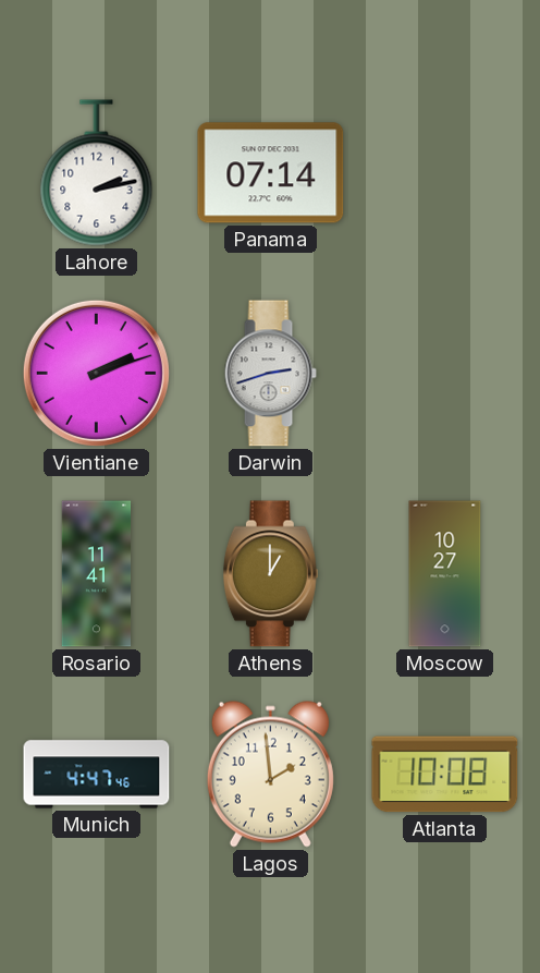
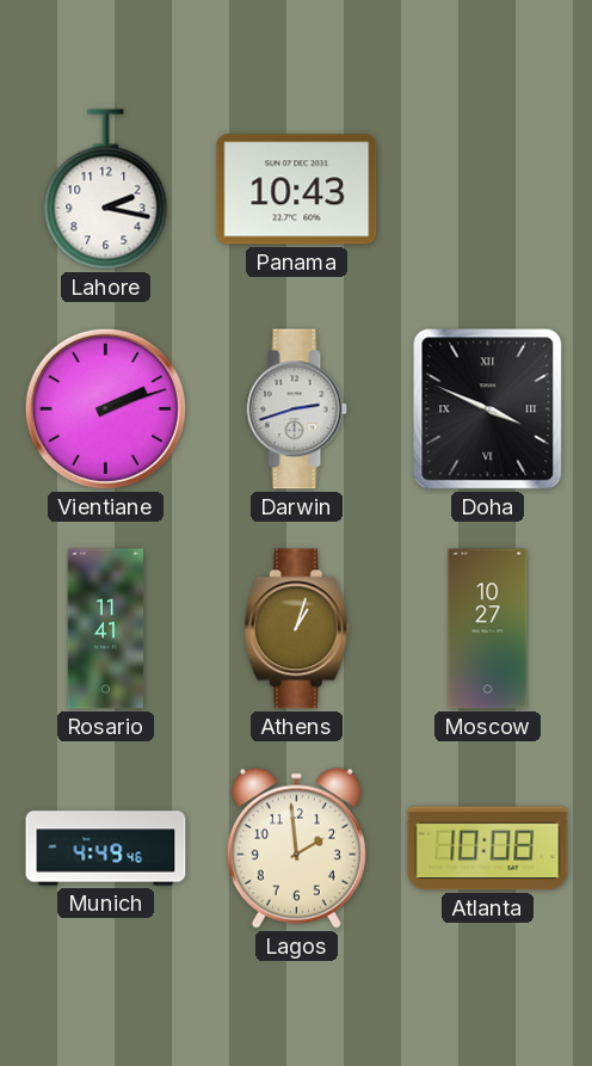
Lahore: 2:13 -> 2:17 (106, 190)
Panama: 07:14 -> 10:43 (297, 190)
Doha: none -> 3:49 (488, 409)
Athens: 1:00 -> 1:03 (296, 629)
Munich: 4:47 -> 4:49 (106, 849)
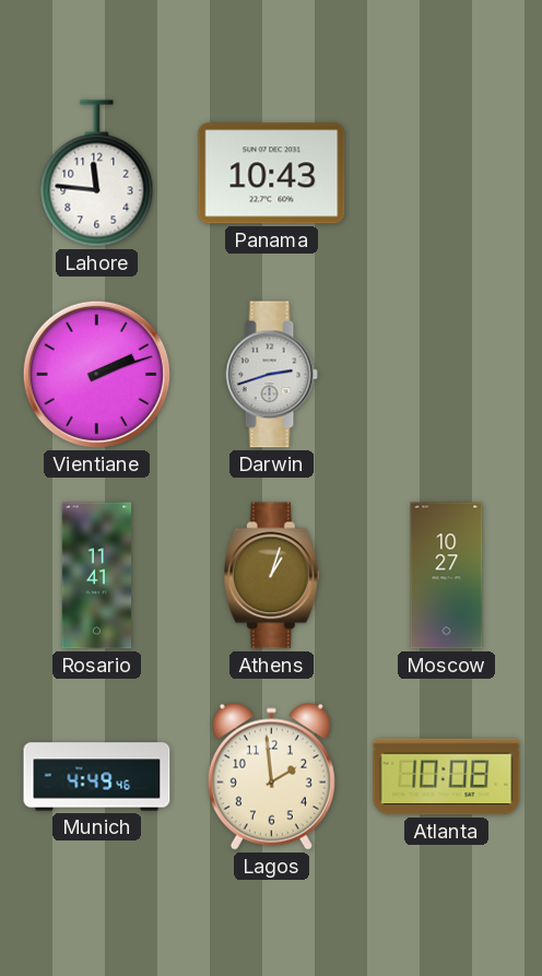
Lahore: 2:17 -> 11:46 (97, 174)
Doha: 3:49 -> none (488, 409)
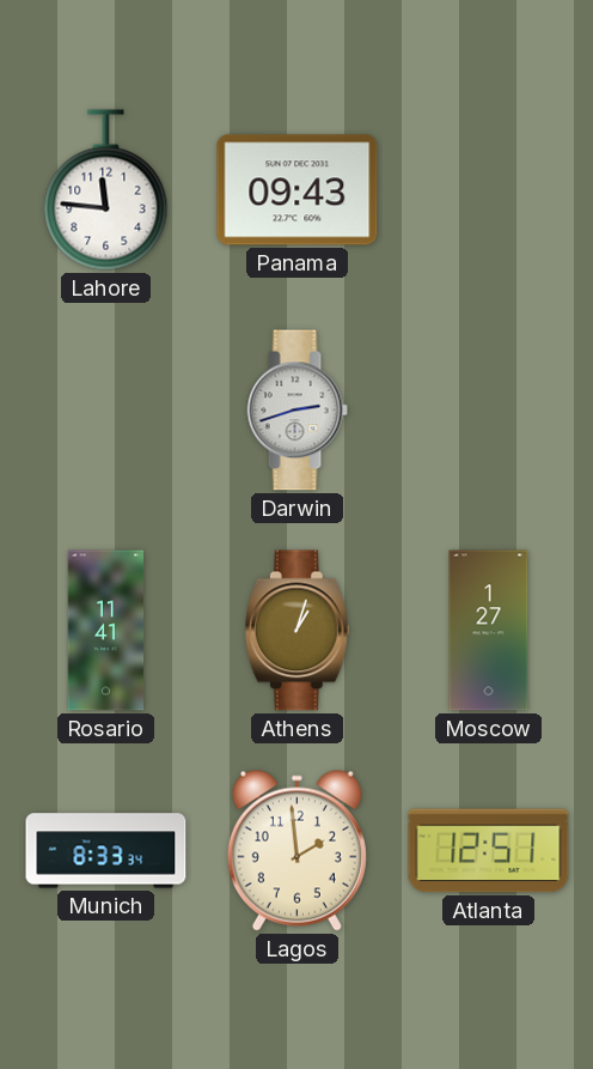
Panama: 10:43 -> 09:43 (298, 190)
Vientiane: 2:12 -> none (96, 374)
Moscow: 10:27 -> 1:27 (489, 631)
Munich: 4:49 -> 8:33 (106, 851)
Atlanta: 10:08 -> 12:51 (489, 851)
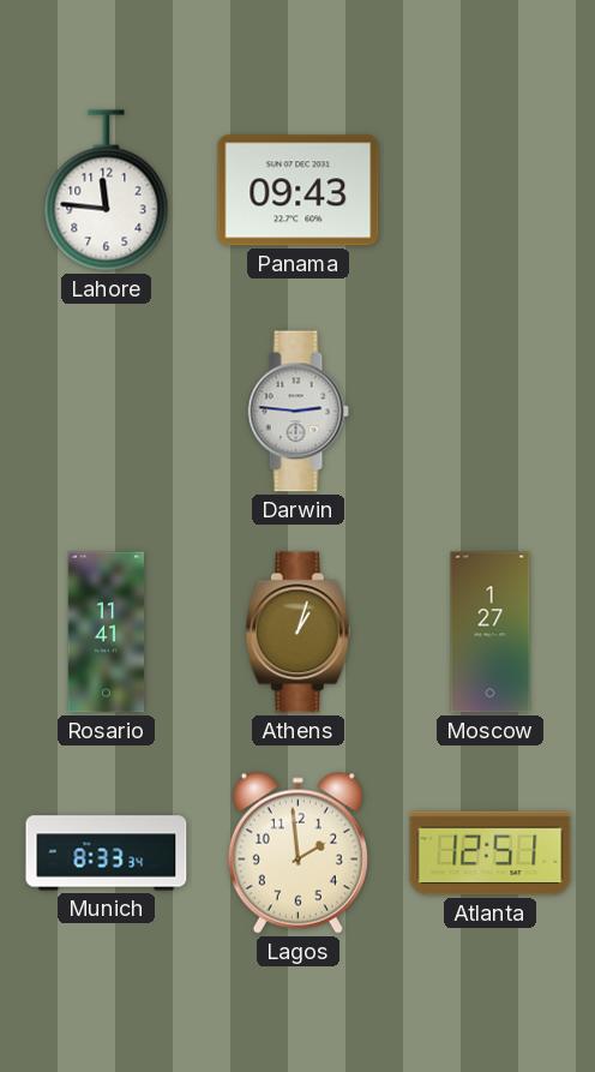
Darwin: 2:42 -> 2:46 (297, 412)
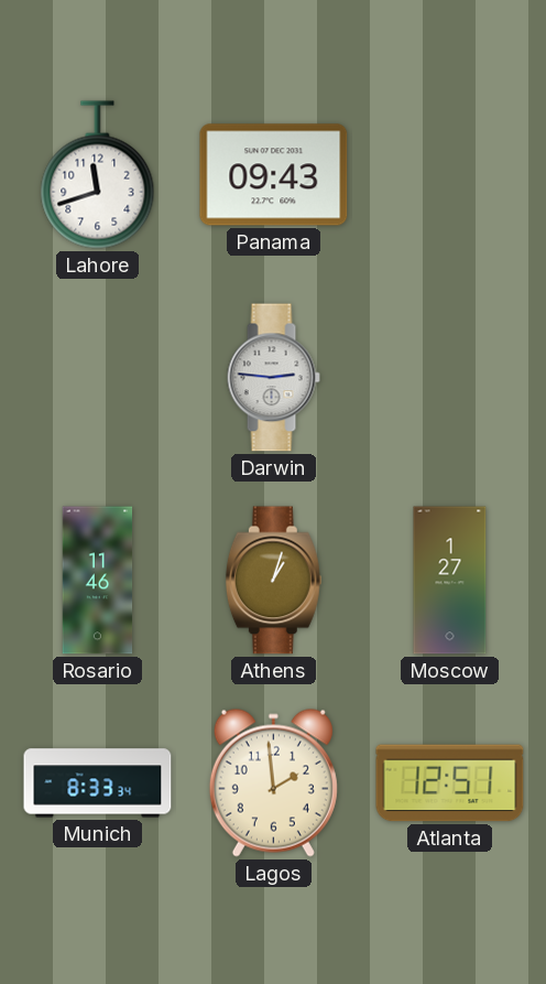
Lahore: 11:46 -> 11:42 (98, 175)
Rosario: 11:41 -> 11:46 (98, 581)
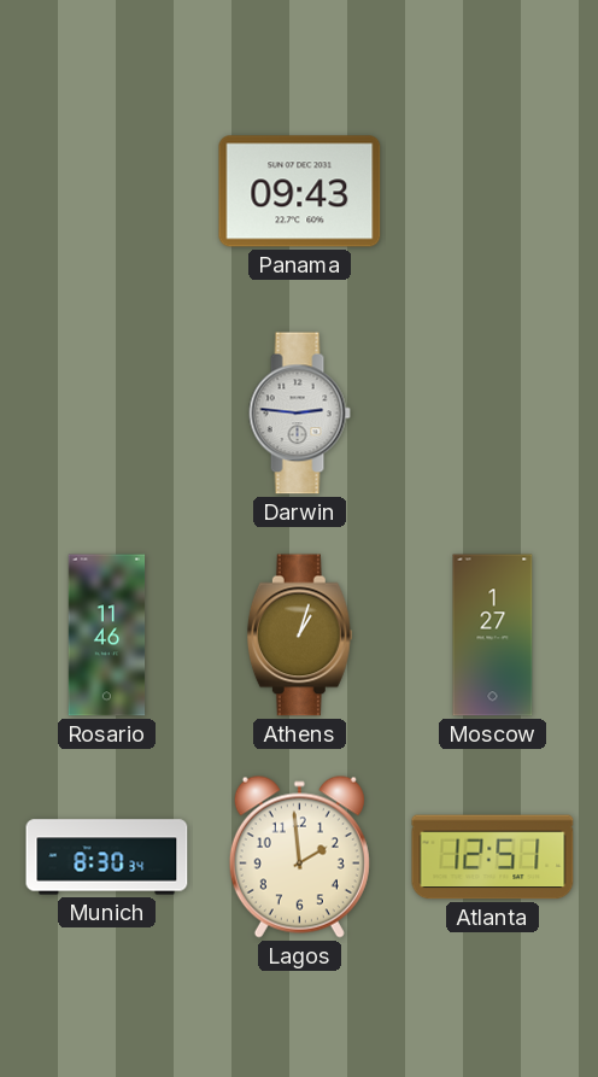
Lahore: 11:42 -> none (98, 175)
Munich: 8:33 -> 8:30 (107, 857)
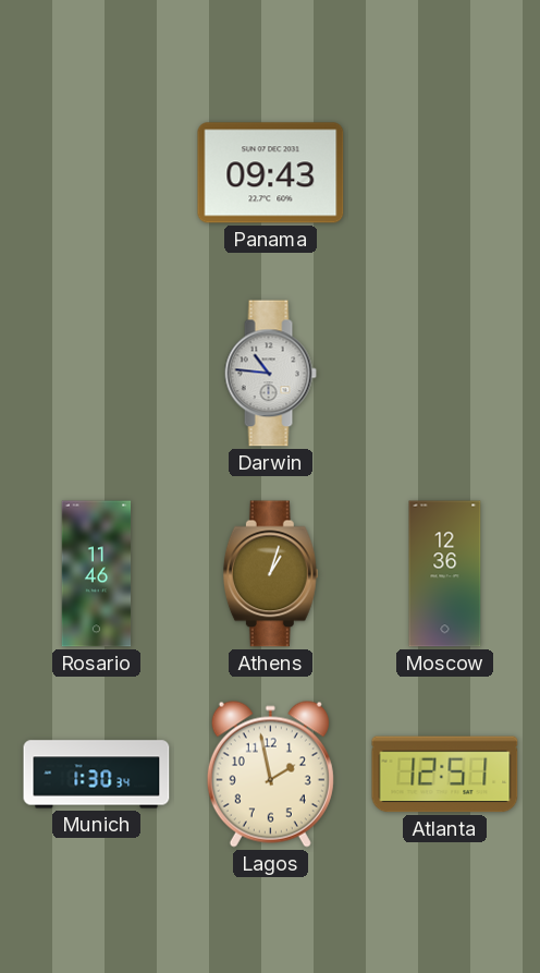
Darwin: 2:46 -> 10:46 (270, 374)
Moscow: 1:27 -> 12:36 (445, 574)
Munich: 8:30 -> 1:30 (97, 775)
Lagos: 1:59 -> 1:58 (270, 774)
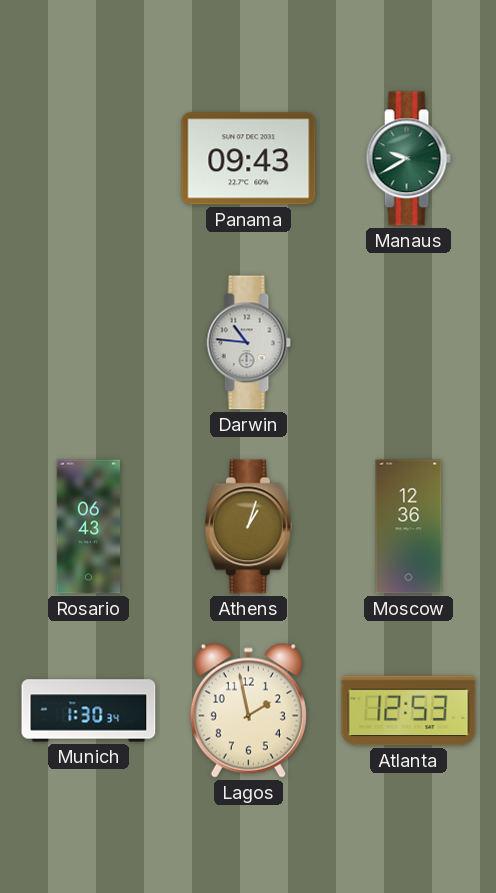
Manaus: none -> 9:40 (408, 159)
Rosario: 11:46 -> 06:43 (89, 527)
Atlanta: 12:51 -> 12:53 (409, 711)
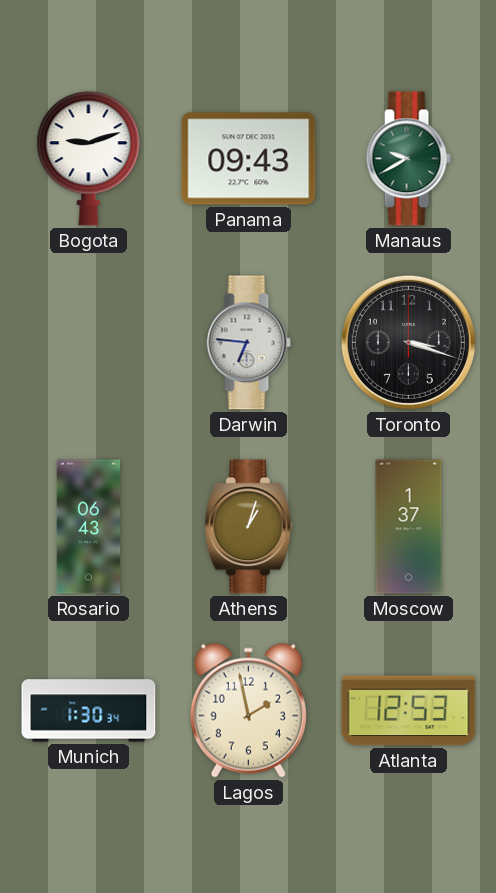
Bogota: none -> 9:12 (89, 159)
Darwin: 10:46 -> 6:46 (248, 343)
Toronto: none -> 3:18 (408, 342)
Moscow: 12:36 -> 1:37 (409, 527)
